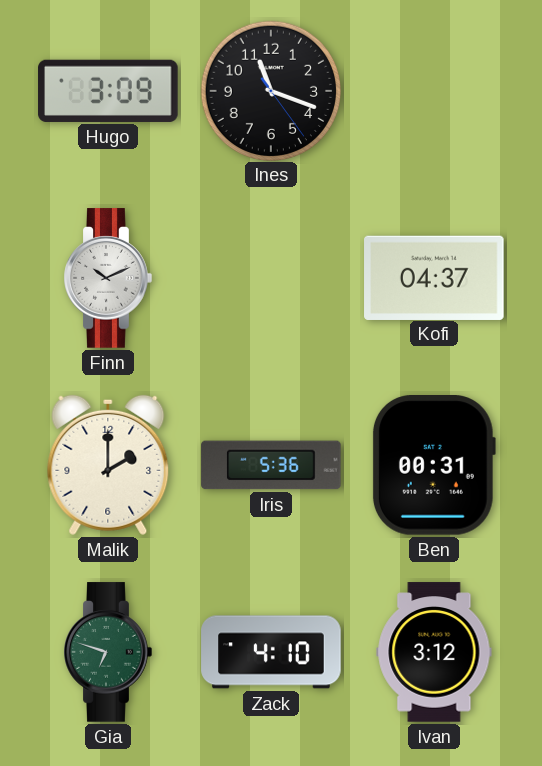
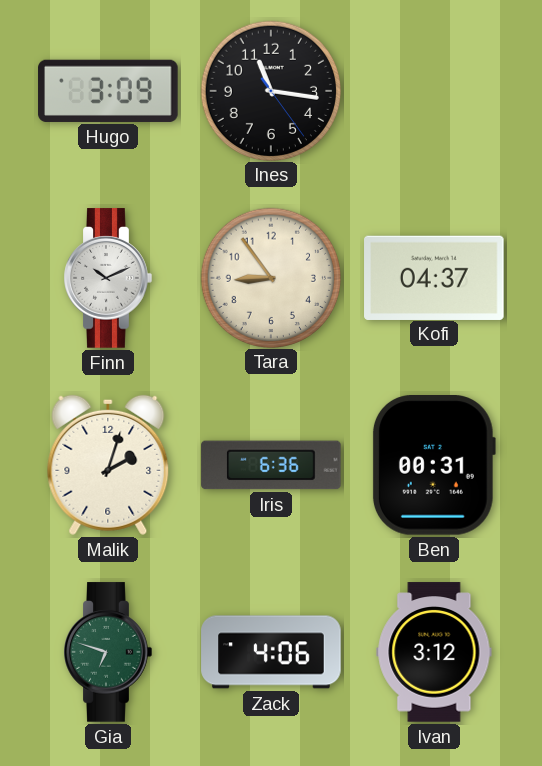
Ines: 11:18 -> 11:16 (270, 90)
Tara: none -> 8:54 (270, 277)
Malik: 2:00 -> 2:03 (108, 465)
Iris: 5:36 -> 6:36 (271, 465)
Zack: 4:10 -> 4:06 (271, 652)
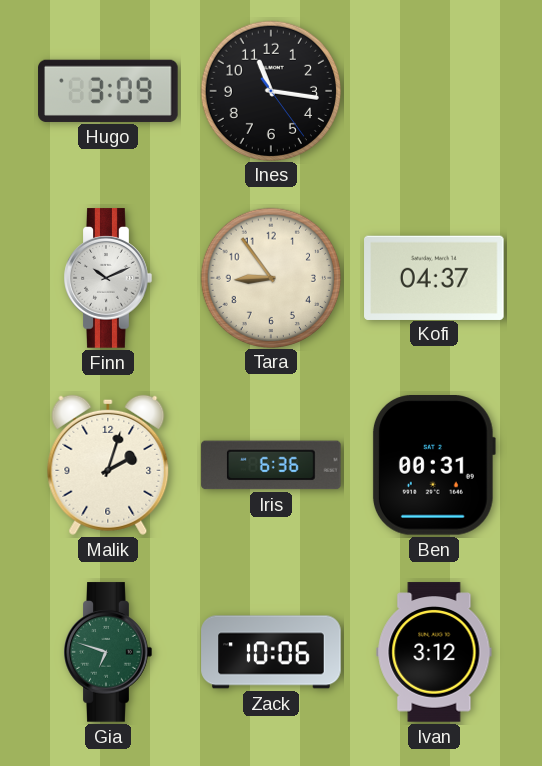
Zack: 4:06 -> 10:06 (271, 652)
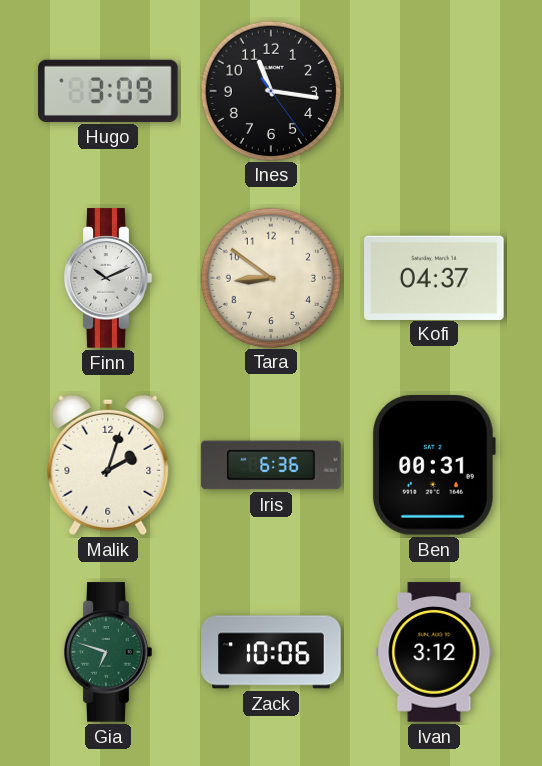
Tara: 8:54 -> 8:51 (270, 277)
